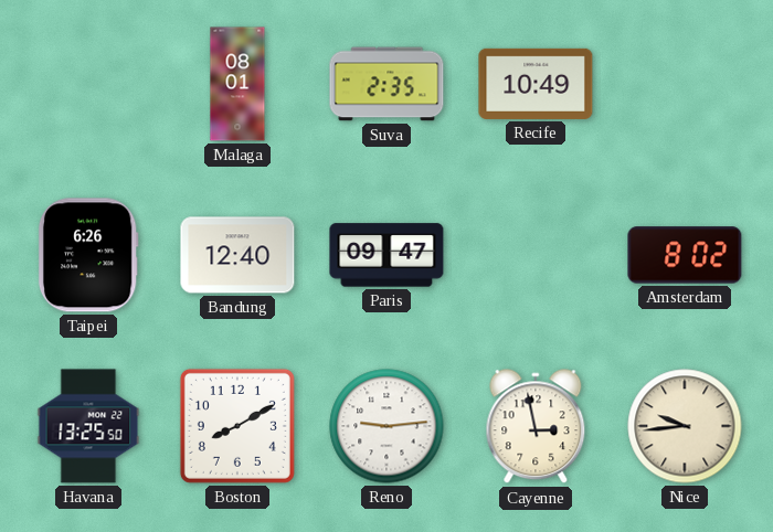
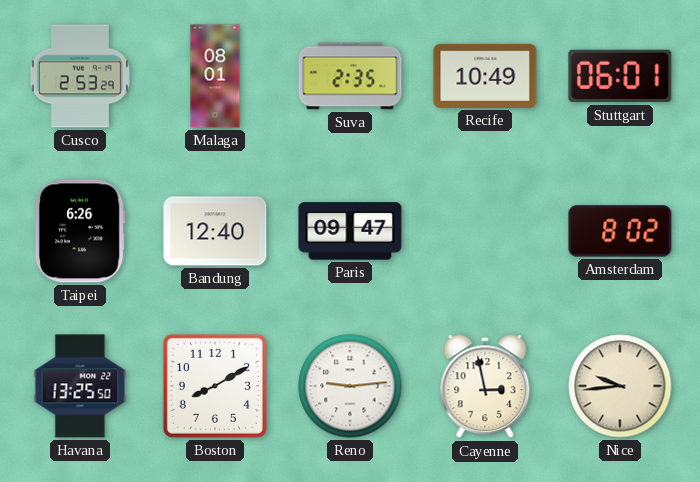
Cusco: none -> 2:53 (80, 76)
Stuttgart: none -> 06:01 (620, 76)
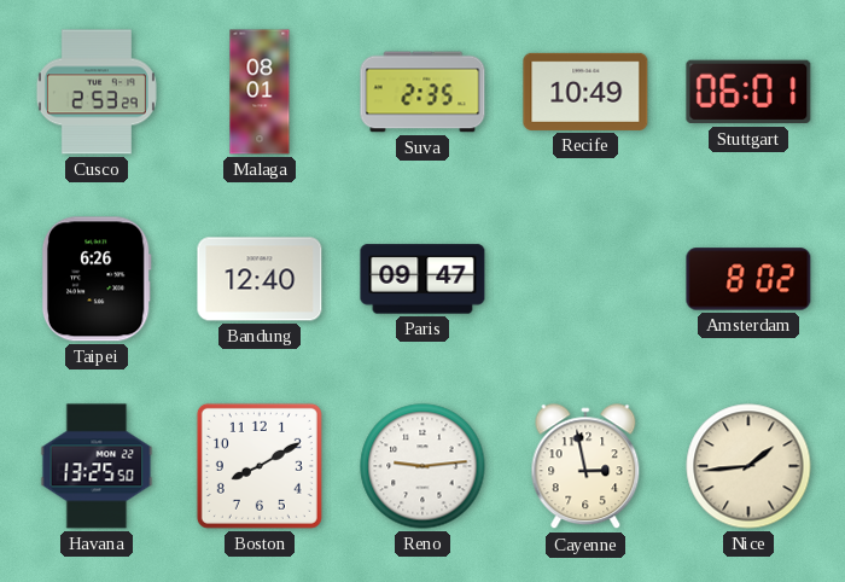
Nice: 9:44 -> 1:44 (748, 466)
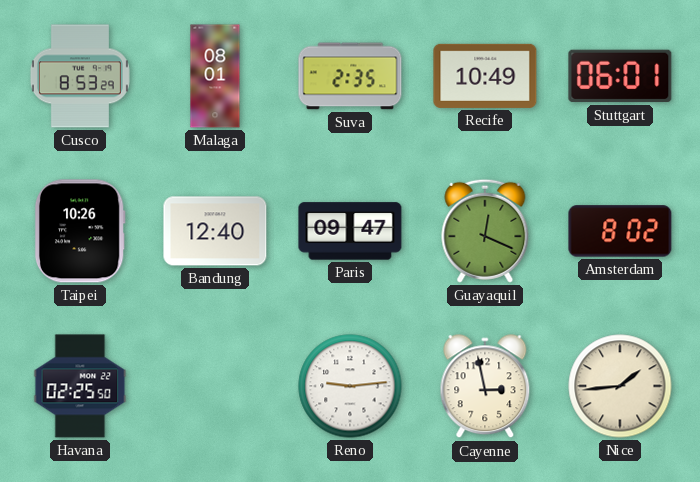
Cusco: 2:53 -> 8:53 (80, 76)
Taipei: 6:26 -> 10:26 (80, 231)
Guayaquil: none -> 12:19 (485, 231)
Havana: 13:25 -> 02:25 (80, 386)
Boston: 8:10 -> none (260, 466)
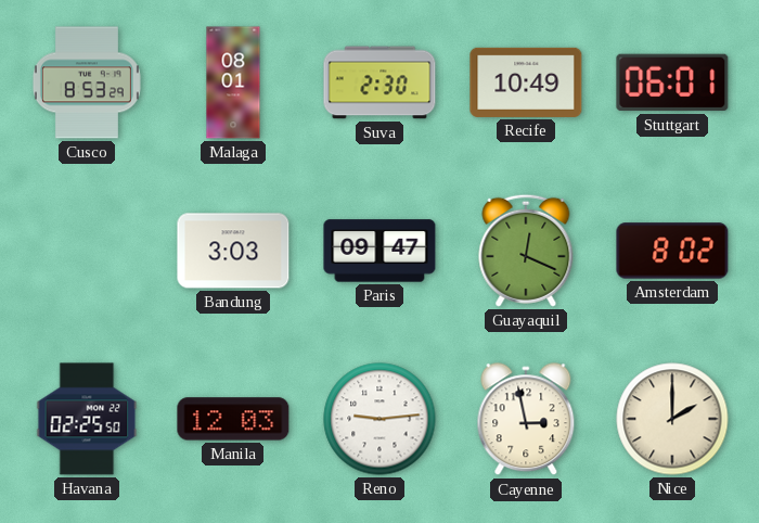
Suva: 2:35 -> 2:30 (379, 82)
Taipei: 10:26 -> none (80, 231)
Bandung: 12:40 -> 3:03 (233, 251)
Manila: none -> 12:03 (233, 419)
Nice: 1:44 -> 2:00 (672, 419)
